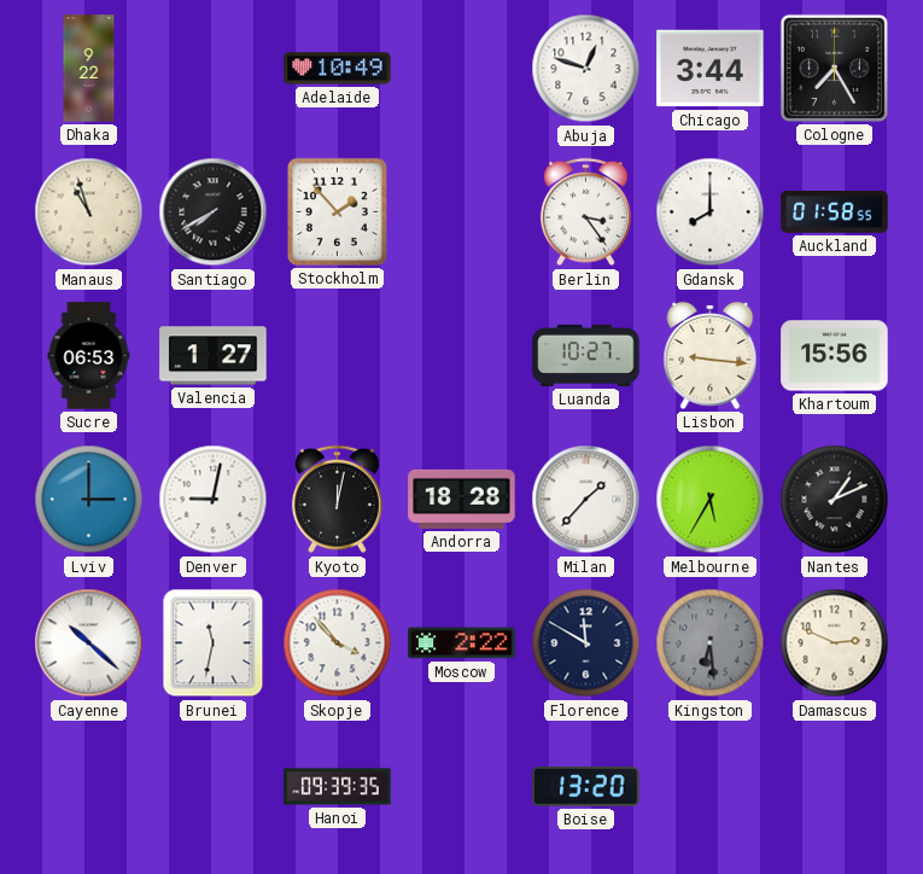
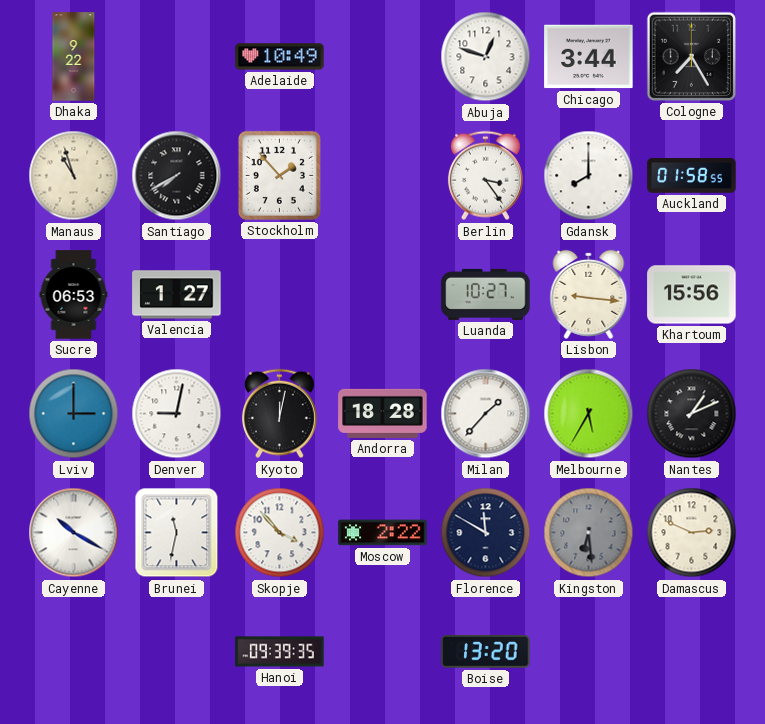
Cayenne: 10:22 -> 10:20 (74, 533)
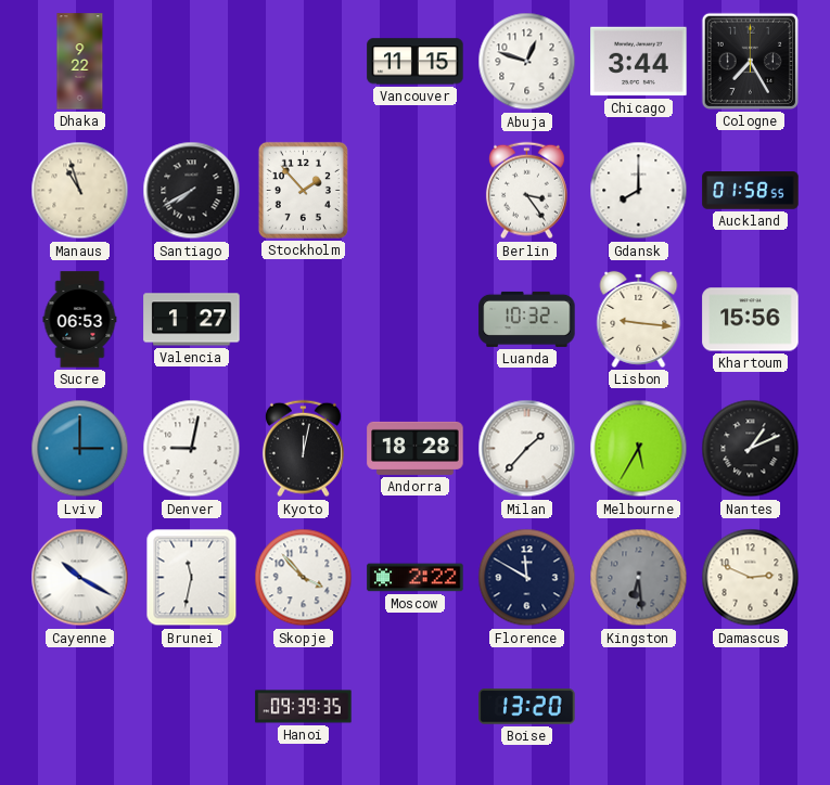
Adelaide: 10:49 -> none (280, 57)
Vancouver: none -> 11:15 (416, 62)
Luanda: 10:27 -> 10:32 (527, 319)
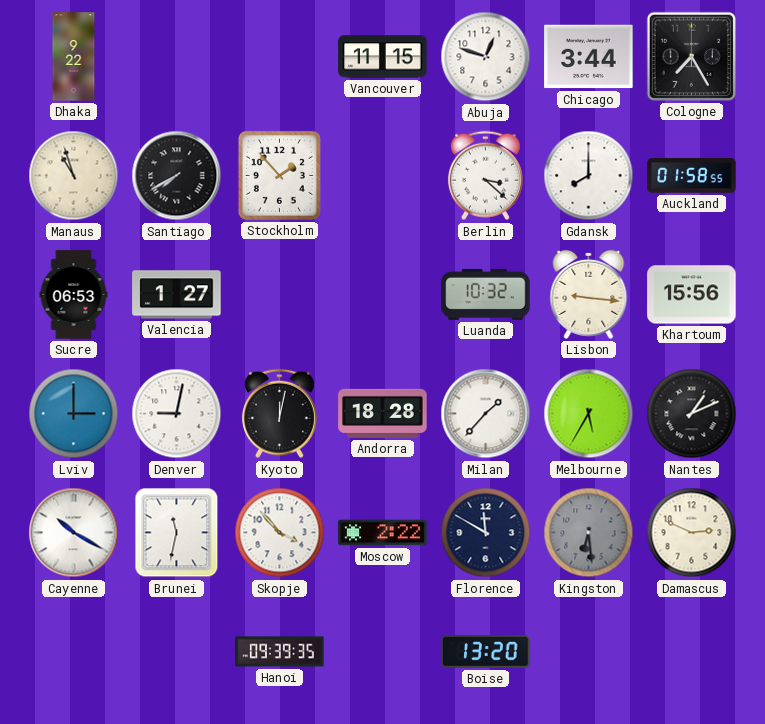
Berlin: 3:24 -> 3:22 (485, 176)
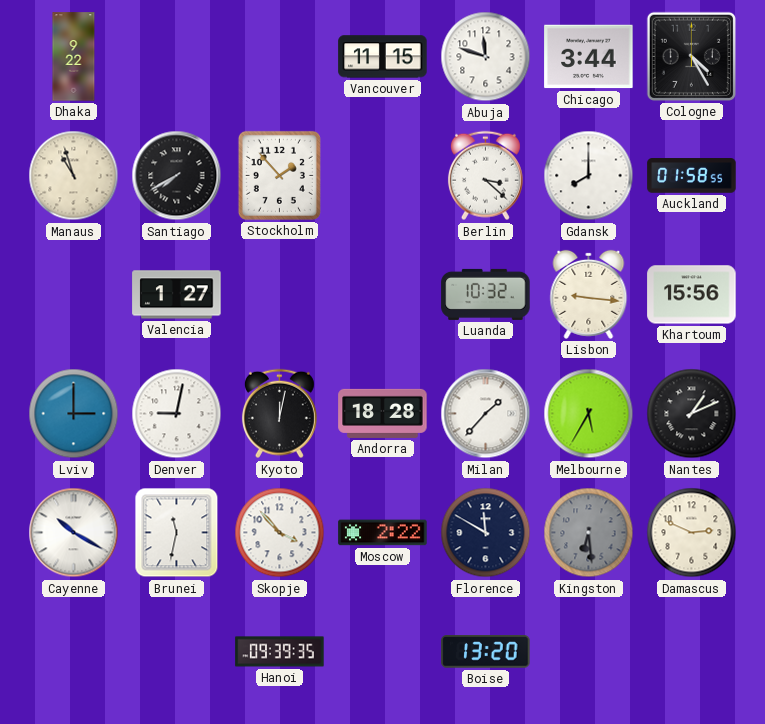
Abuja: 12:48 -> 11:48 (486, 57)
Cologne: 7:25 -> 4:25 (691, 56)
Sucre: 06:53 -> none (74, 295)
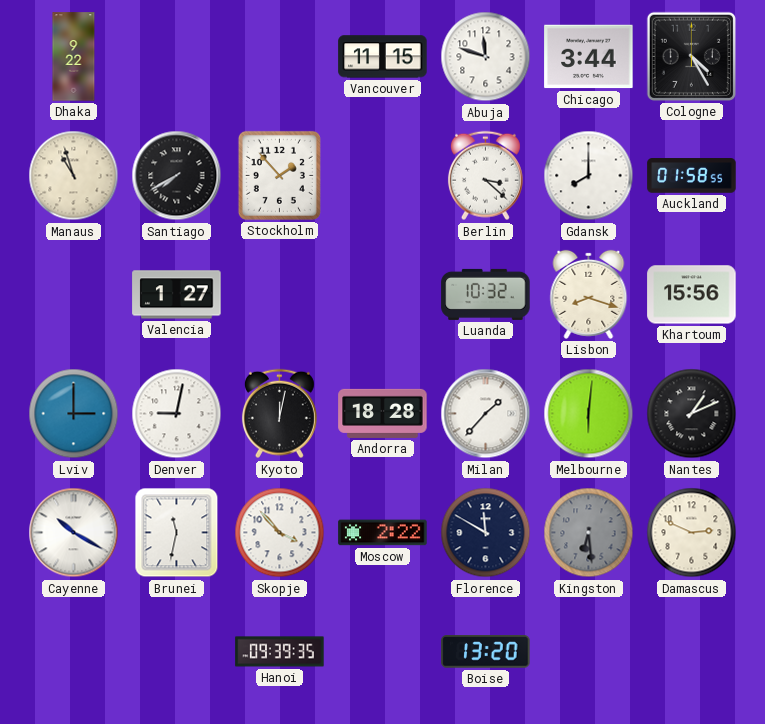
Lisbon: 9:16 -> 8:18 (589, 294)
Melbourne: 5:35 -> 6:01 (589, 414)
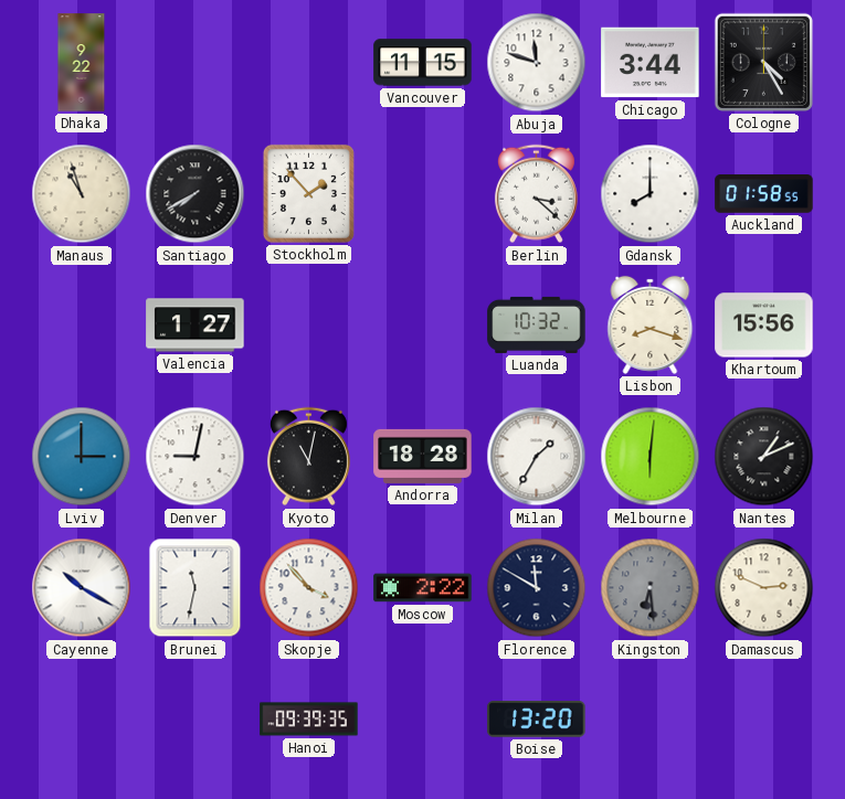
Kyoto: 12:02 -> 11:02 (308, 457)
Milan: 1:37 -> 1:35 (537, 457)
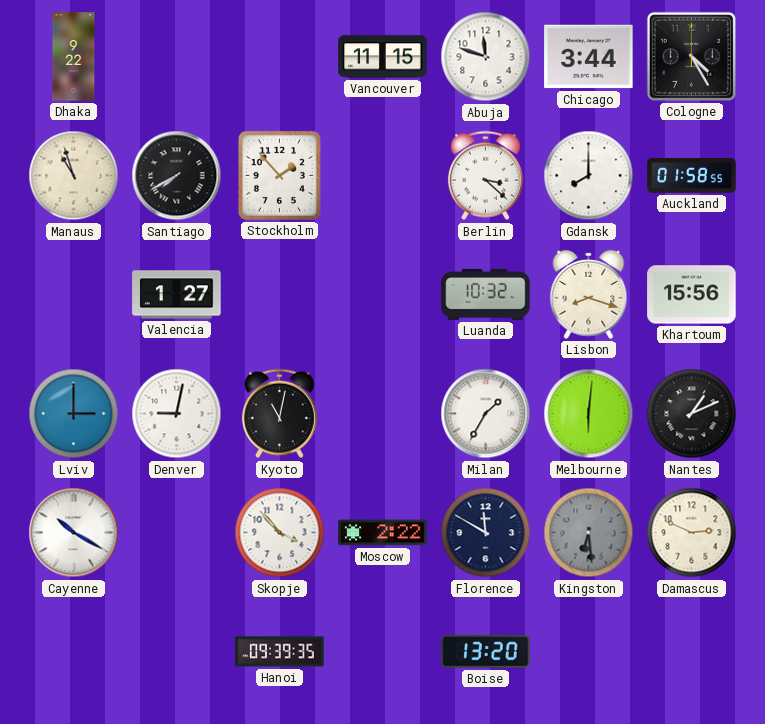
Andorra: 18:28 -> none (423, 456)
Brunei: 11:32 -> none (196, 588)
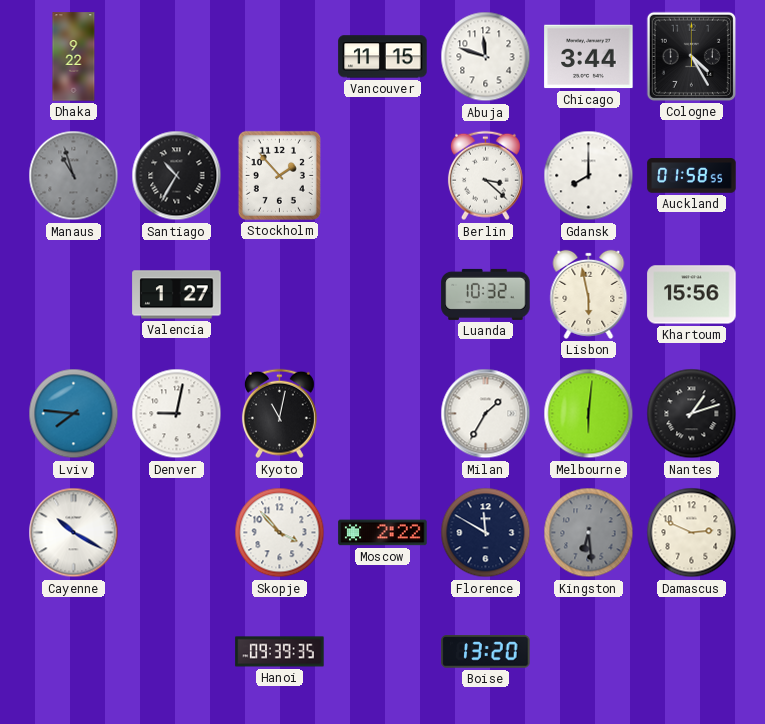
Manaus dial: cream -> grey (74, 176)
Santiago: 7:40 -> 10:35 (177, 176)
Lisbon: 8:18 -> 5:58 (589, 294)
Lviv: 3:00 -> 7:46 (74, 414)
Nantes: 1:11 -> 1:12 (692, 414)
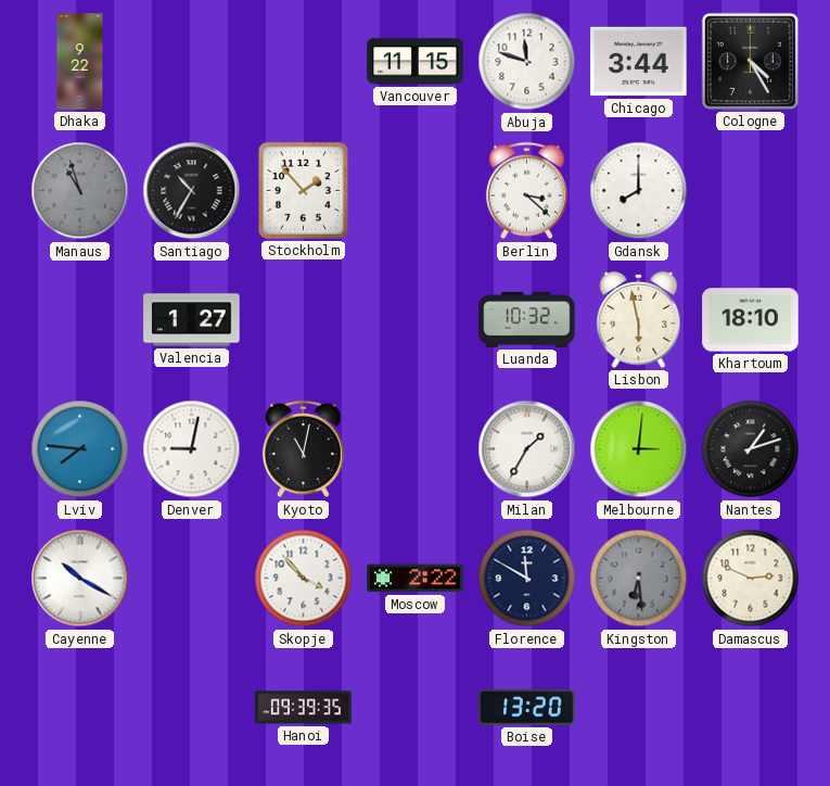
Auckland: 01:58 -> none (692, 176)
Khartoum: 15:56 -> 18:10 (751, 320)
Melbourne: 6:01 -> 3:01 (639, 449)
